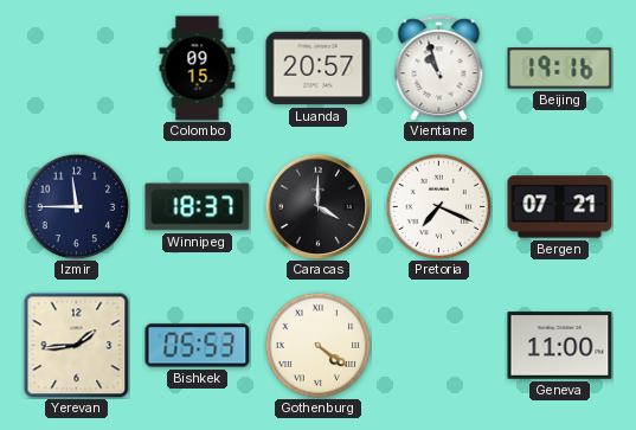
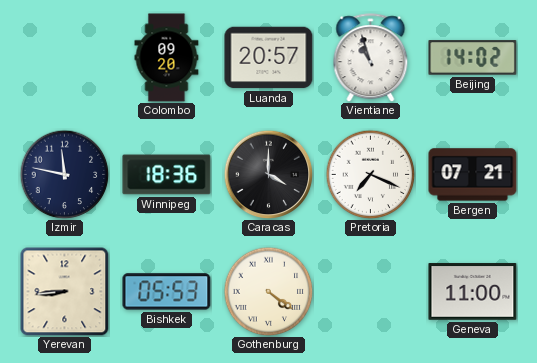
Colombo: 09:15 -> 09:20 (167, 58)
Beijing: 19:16 -> 14:02 (473, 58)
Izmir: 11:45 -> 11:47 (64, 174)
Winnipeg: 18:37 -> 18:36 (167, 175)
Yerevan: 1:44 -> 8:44 (64, 291)
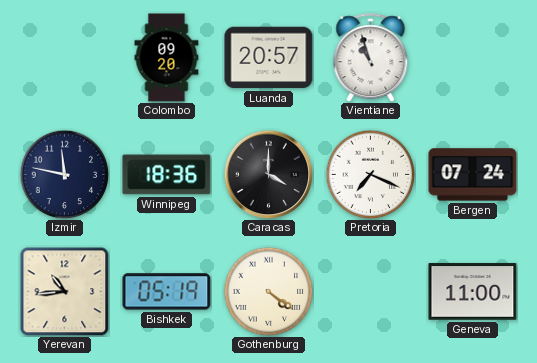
Beijing: 14:02 -> none (473, 58)
Bergen: 07:21 -> 07:24 (473, 175)
Yerevan: 8:44 -> 10:44 (64, 291)
Bishkek: 05:53 -> 05:19 (167, 292)
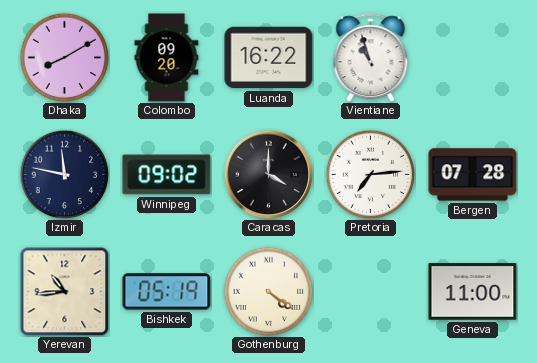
Dhaka: none -> 8:10 (64, 57)
Luanda: 20:57 -> 16:22 (269, 58)
Winnipeg: 18:36 -> 09:02 (167, 175)
Pretoria: 7:19 -> 7:14 (370, 174)
Bergen: 07:24 -> 07:28 (473, 175)
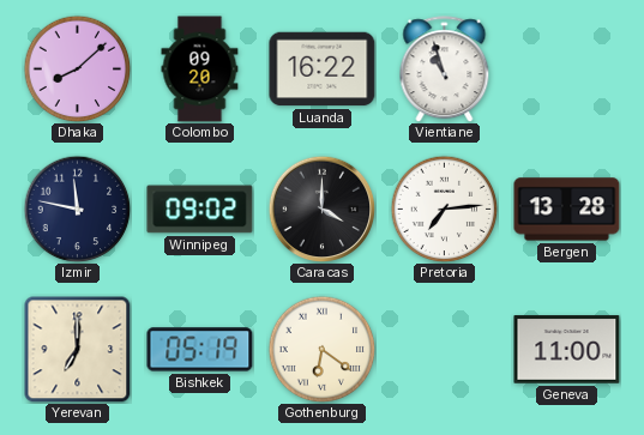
Dhaka: 8:10 -> 8:08 (77, 68)
Bergen: 07:28 -> 13:28 (567, 210)
Yerevan: 10:44 -> 7:00 (77, 349)
Gothenburg: 4:21 -> 6:21 (321, 349)
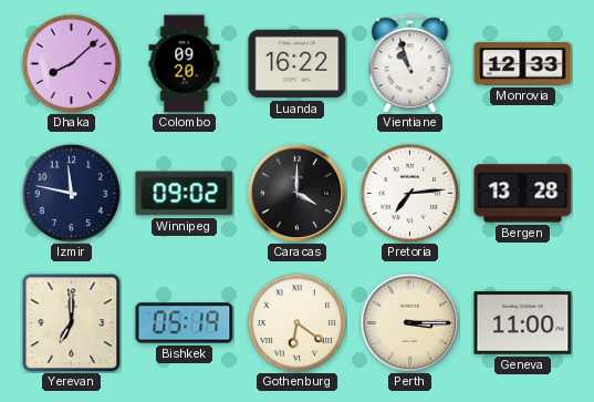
Monrovia: none -> 12:33 (523, 64)
Perth: none -> 3:15 (409, 322)
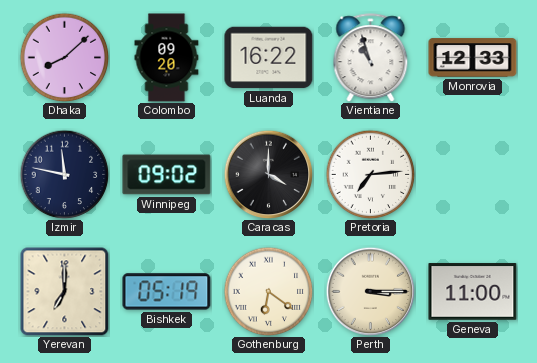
Bergen: 13:28 -> none (523, 194)
